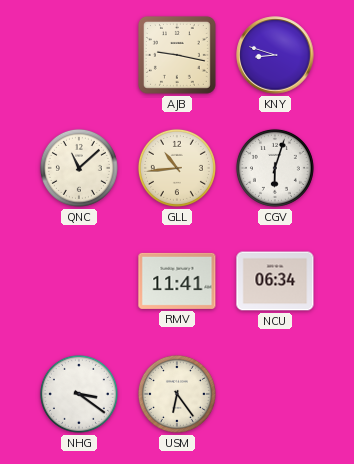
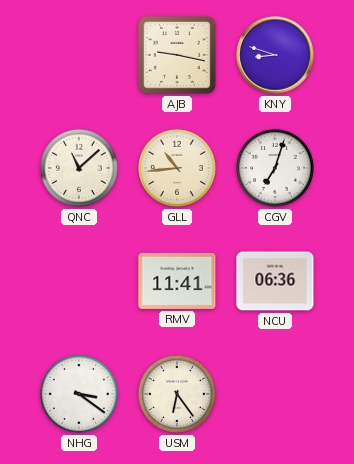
CGV: 6:03 -> 7:03 (275, 168)
NCU: 06:34 -> 06:36 (275, 281)
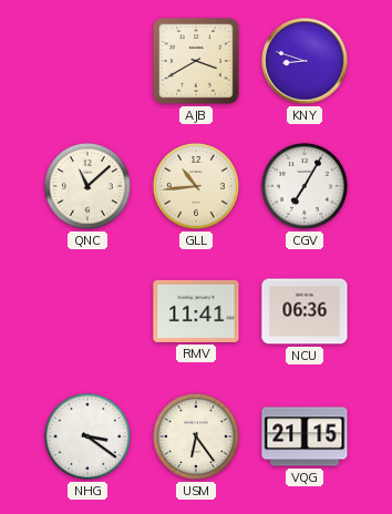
AJB: 9:17 -> 3:40 (196, 61)
CGV: 7:03 -> 7:05 (305, 186)
VQG: none -> 21:15 (305, 436)
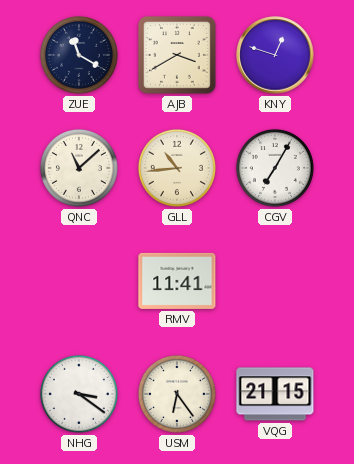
ZUE: none -> 11:20 (79, 55)
KNY: 8:48 -> 12:48 (275, 55)
NCU: 06:36 -> none (305, 311)
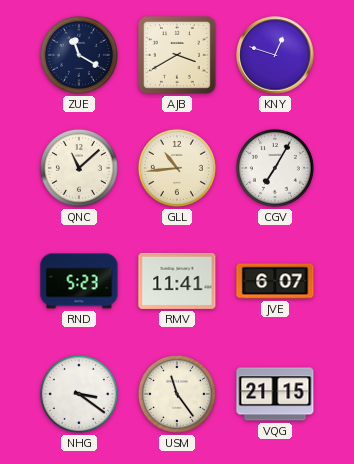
RND: none -> 5:23 (79, 281)
JVE: none -> 6:07 (275, 281)
USM: 6:24 -> 11:24 (177, 394)
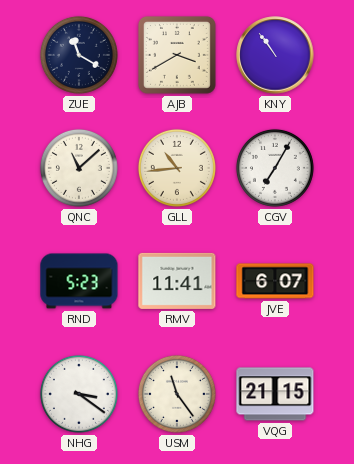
KNY: 12:48 -> 10:54 (275, 55)
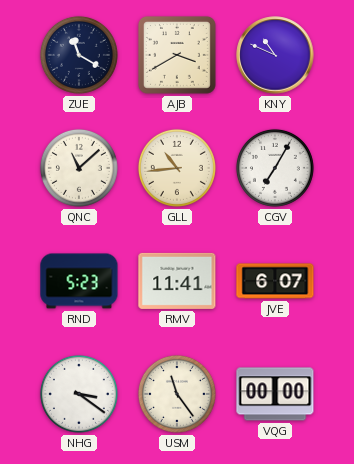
KNY: 10:54 -> 10:49 (275, 55)
VQG: 21:15 -> 00:00 (275, 394)
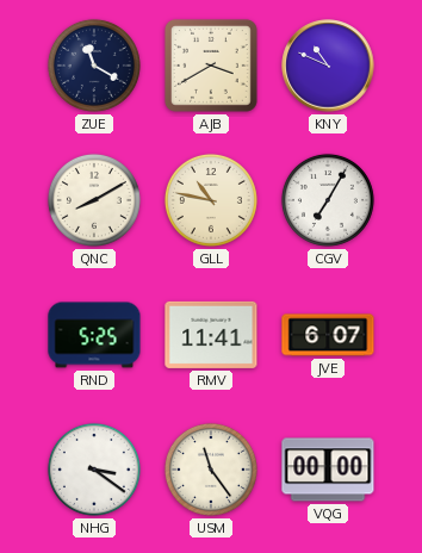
QNC: 11:08 -> 8:10 (94, 200)
GLL: 10:44 -> 10:47 (211, 200)
RND: 5:23 -> 5:25 (94, 335)
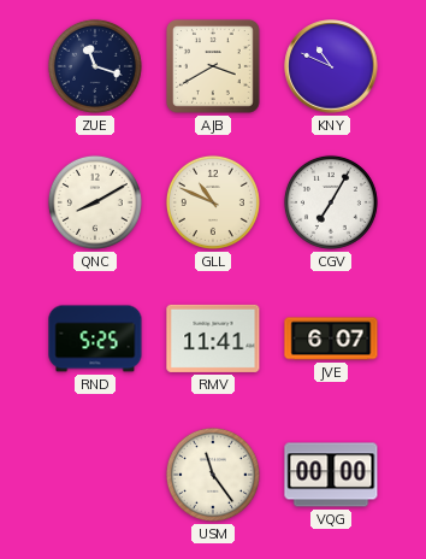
ZUE: 11:20 -> 11:18 (95, 66)
GLL: 10:47 -> 10:49 (213, 202)
NHG: 3:21 -> none (94, 470)
